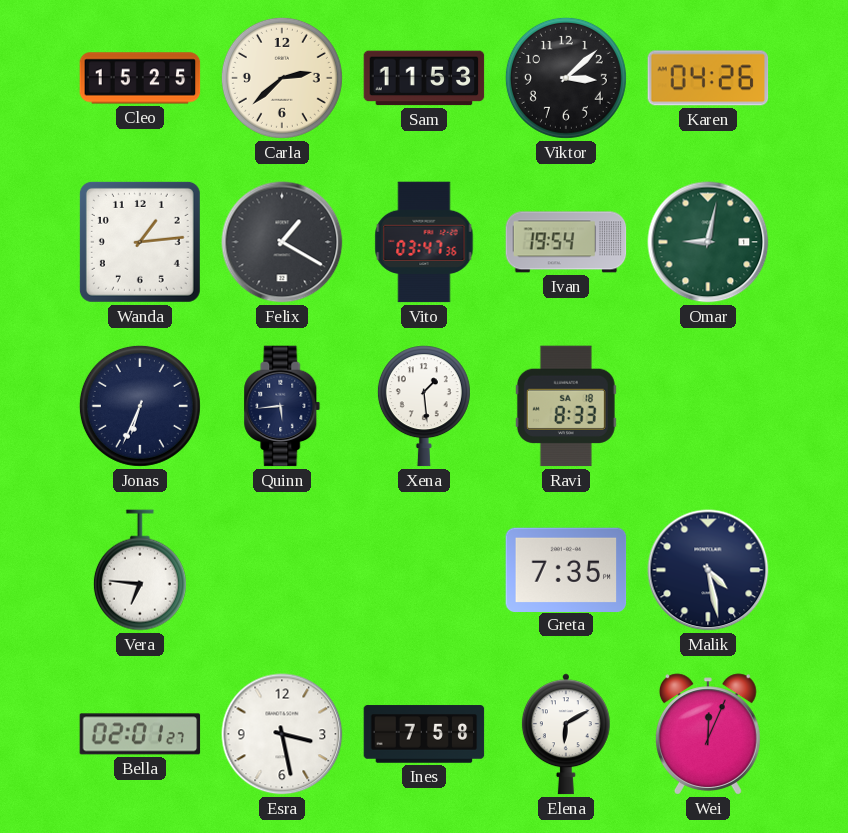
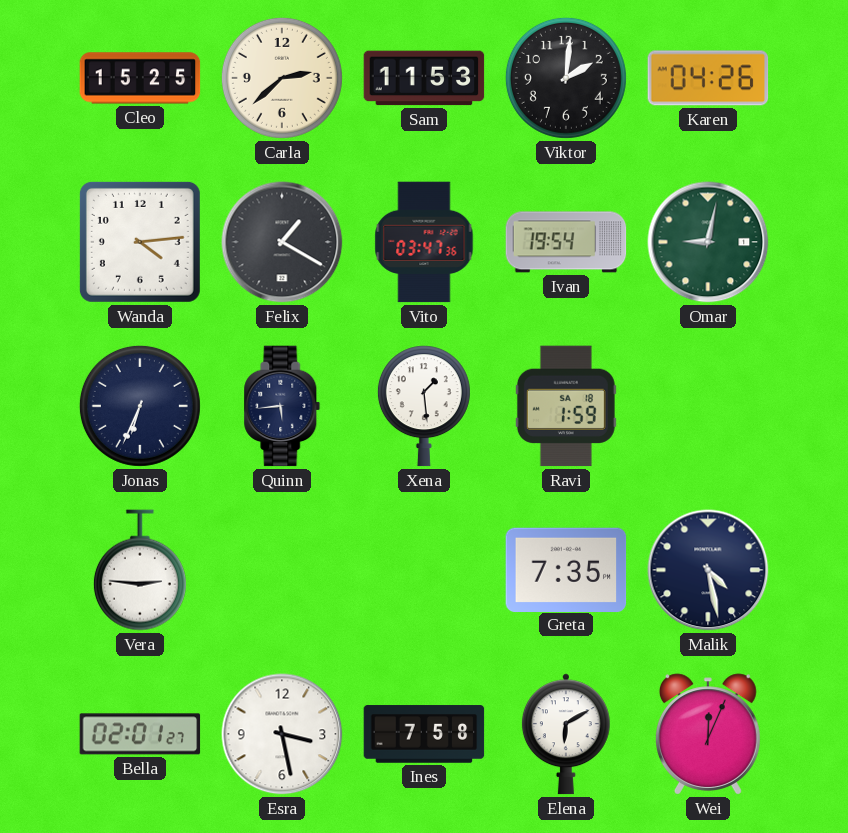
Viktor: 3:08 -> 2:01 (566, 78)
Wanda: 1:14 -> 4:14 (140, 242)
Ravi: 8:33 -> 1:59 (566, 406)
Vera: 6:46 -> 2:46 (140, 570)
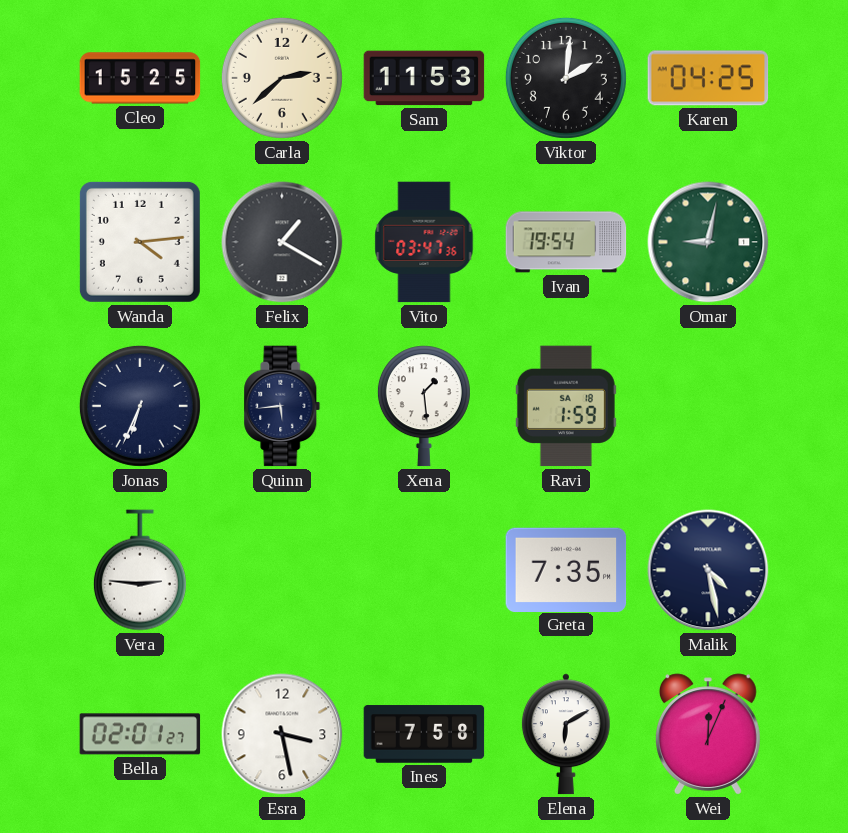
Karen: 04:26 -> 04:25 (708, 78)
